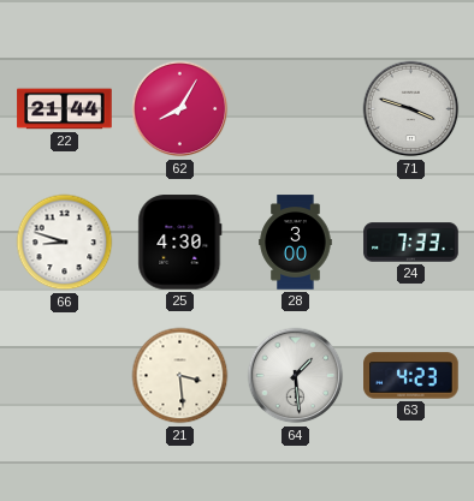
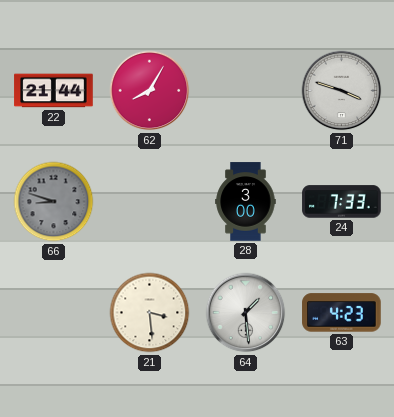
66 dial: white -> grey (54, 202)
25: 4:30 -> none (180, 243)
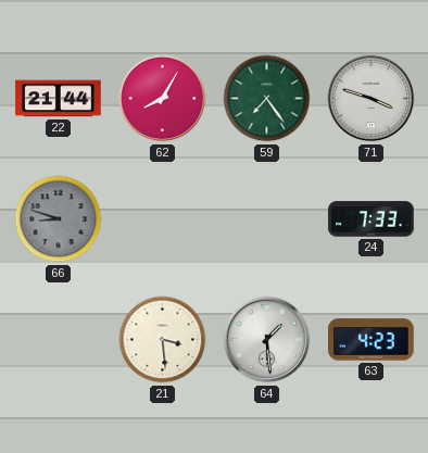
59: none -> 7:24 (267, 99)
28: 3:00 -> none (246, 202)
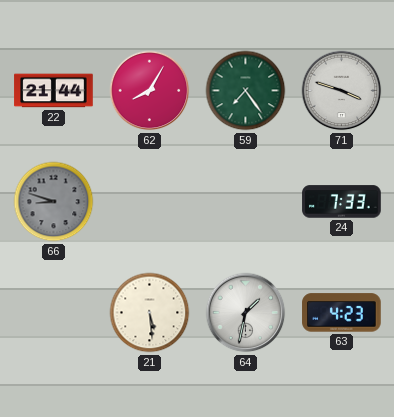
21: 3:29 -> 5:29 (150, 313)
64: 1:29 -> 1:32 (246, 313)
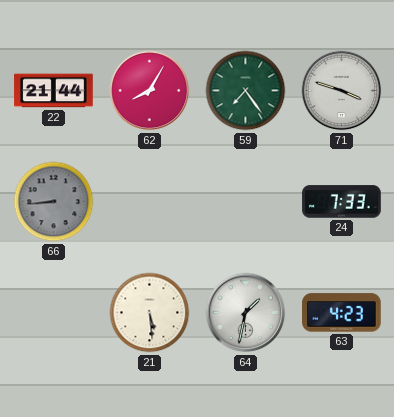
66: 8:48 -> 8:44 (54, 202)
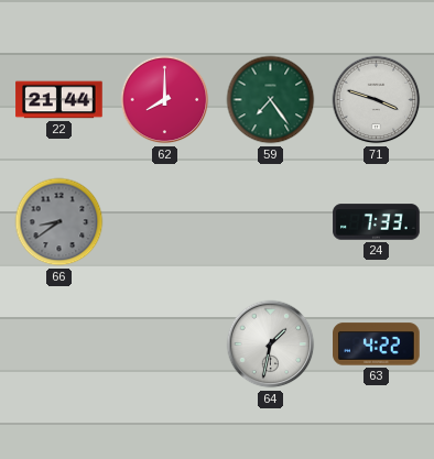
62: 8:05 -> 8:00 (165, 100)
66: 8:44 -> 8:39 (59, 222)
21: 5:29 -> none (150, 313)
63: 4:23 -> 4:22 (377, 345)
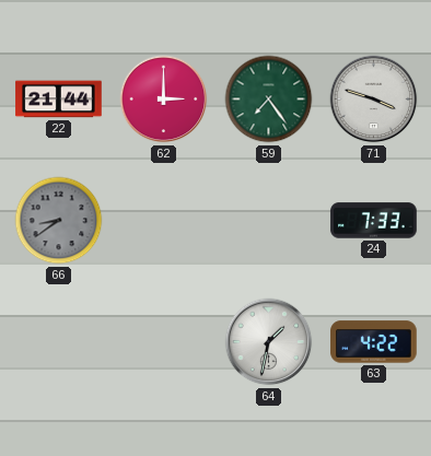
62: 8:00 -> 3:00 (164, 100)
